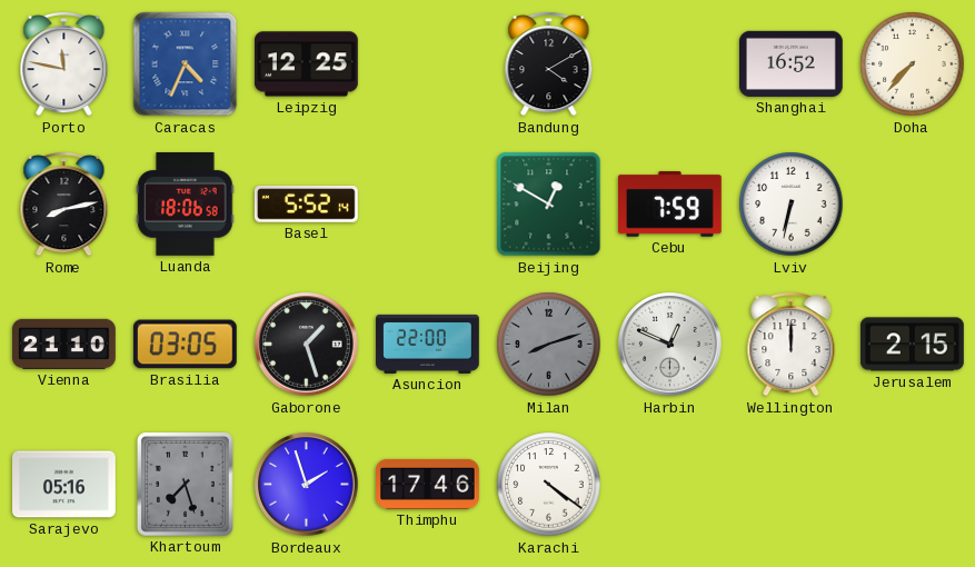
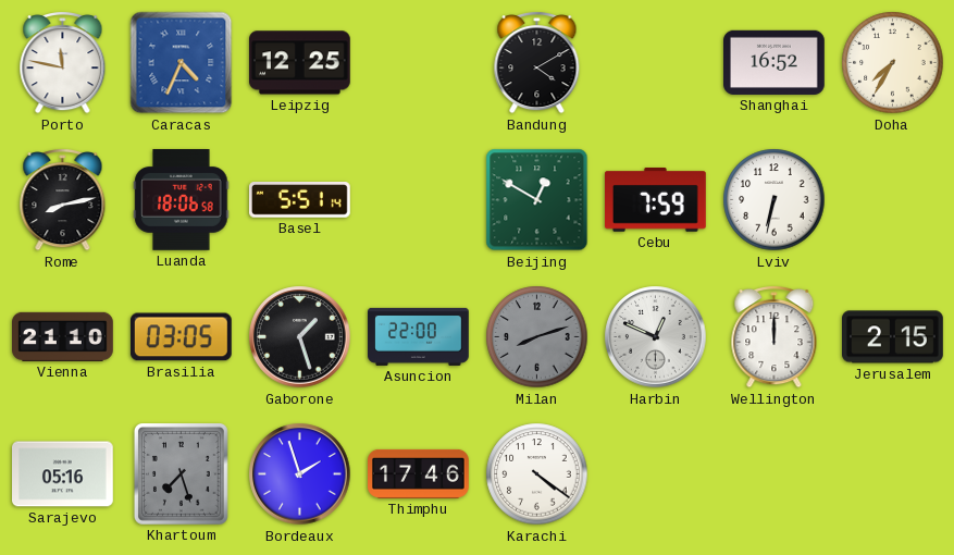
Doha: 7:37 -> 7:35 (893, 63)
Basel: 5:52 -> 5:51 (300, 200)
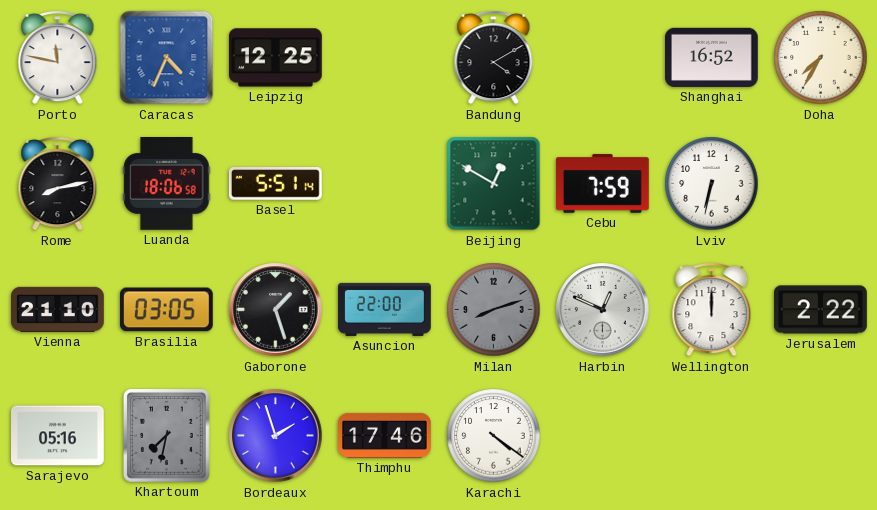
Jerusalem: 2:15 -> 2:22 (821, 310)
Khartoum: 7:27 -> 7:32 (166, 436)
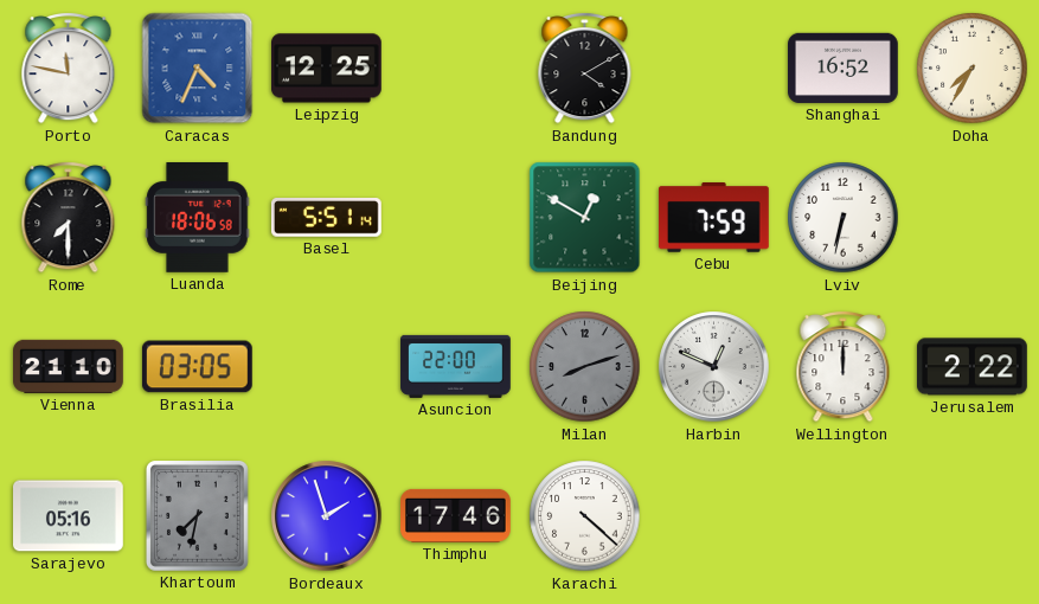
Rome: 8:13 -> 7:30 (69, 218)
Gaborone: 1:27 -> none (276, 310)
Karachi: 4:21 -> 4:22 (585, 516)
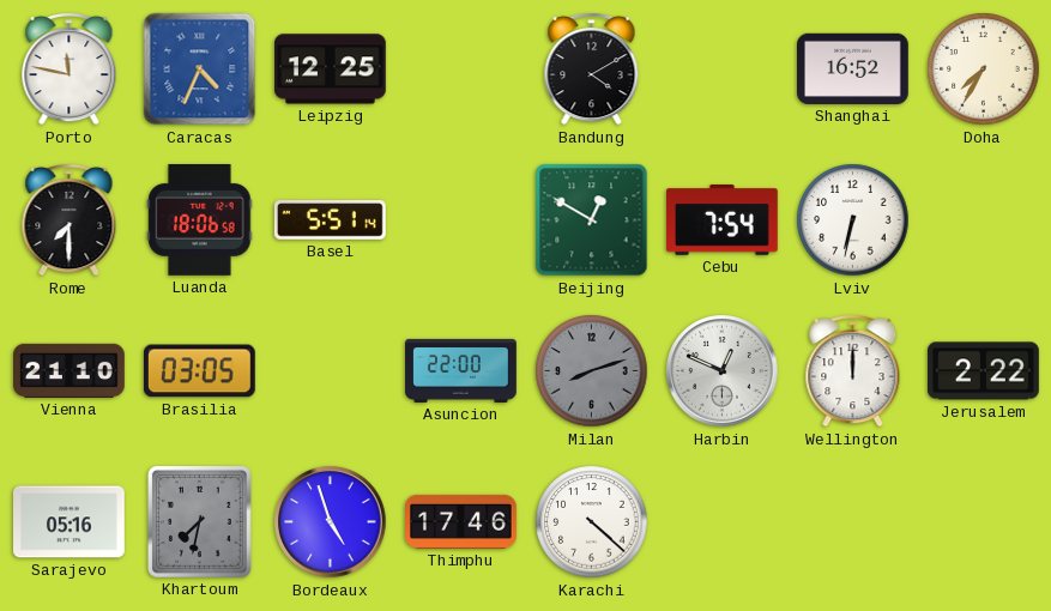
Cebu: 7:59 -> 7:54 (723, 220)
Bordeaux: 1:57 -> 4:57 (331, 522)
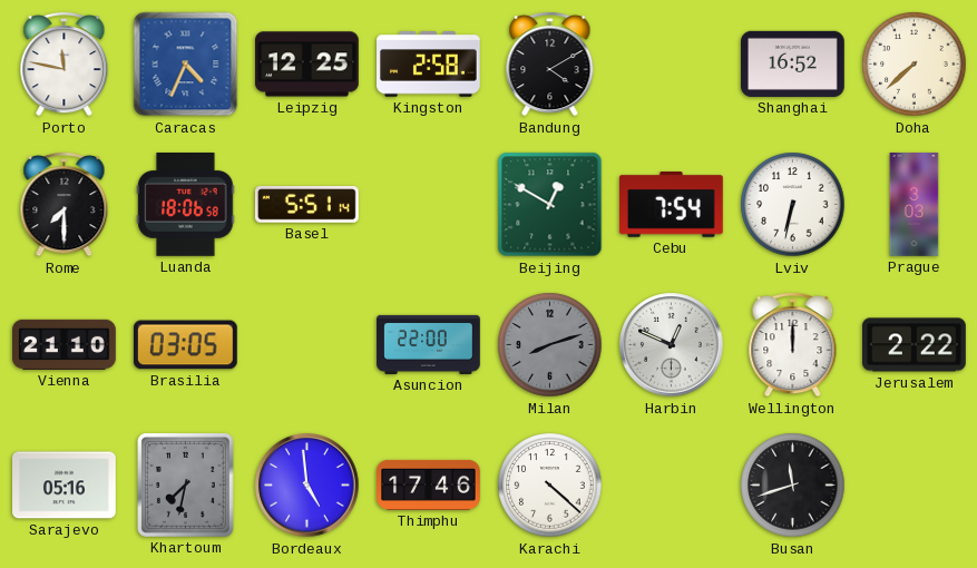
Kingston: none -> 2:58 (429, 65)
Doha: 7:35 -> 7:38 (915, 65)
Prague: none -> 3:03 (915, 205)
Bordeaux: 4:57 -> 4:59 (307, 486)
Busan: none -> 11:42 (793, 486)
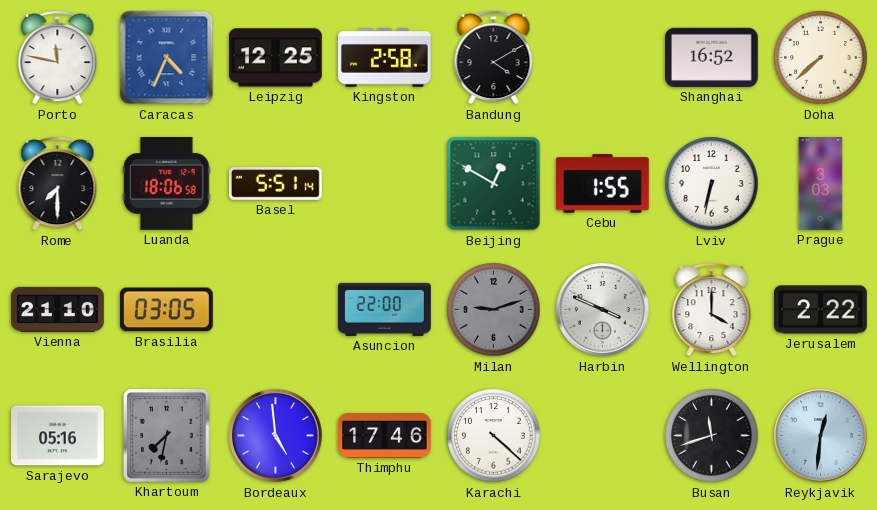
Cebu: 7:54 -> 1:55 (603, 184)
Milan: 8:12 -> 9:12 (494, 310)
Harbin: 12:49 -> 3:49 (603, 310)
Wellington: 12:00 -> 4:00 (712, 310)
Reykjavik: none -> 12:31 (821, 436)
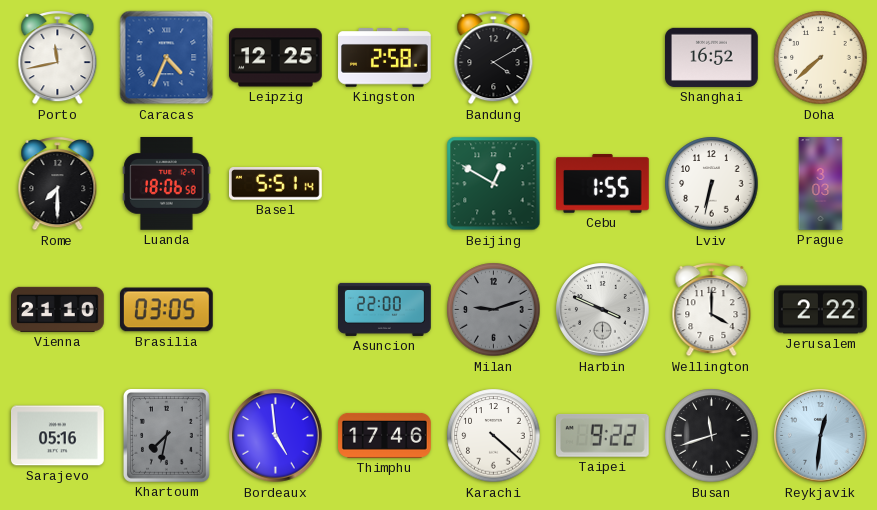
Porto: 11:47 -> 11:43 (58, 58)
Taipei: none -> 9:22 (602, 435)
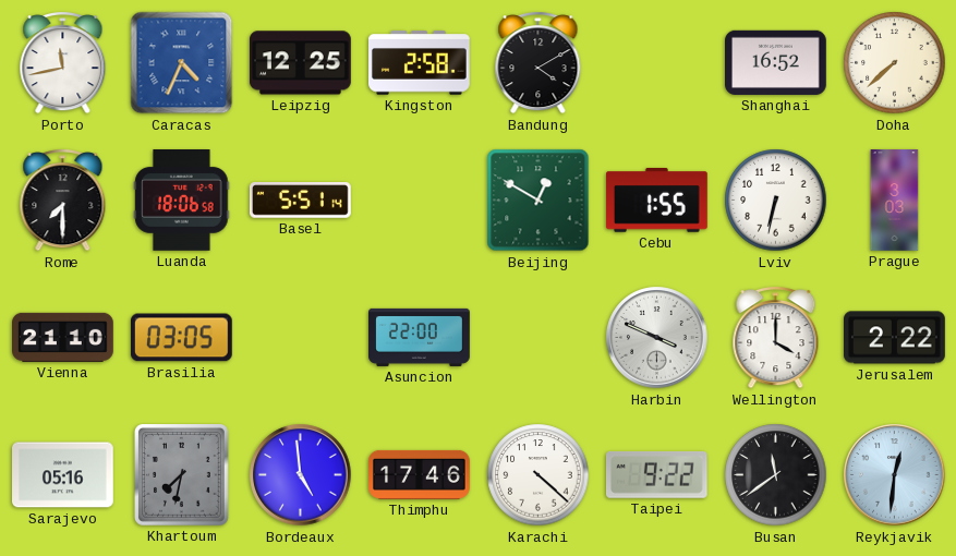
Milan: 9:12 -> none (494, 310)
Busan: 11:42 -> 11:39 (776, 475)
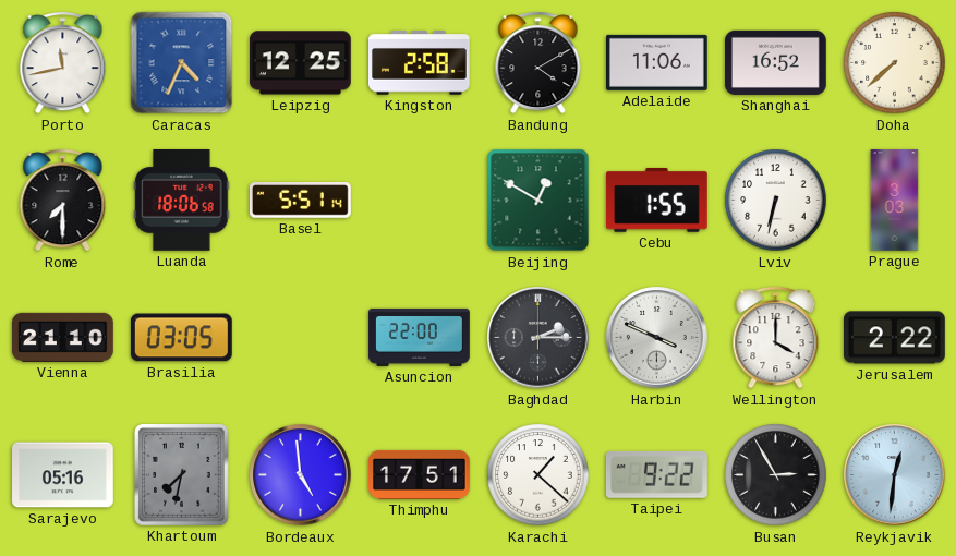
Adelaide: none -> 11:06 (657, 62)
Baghdad: none -> 2:15 (538, 338)
Thimphu: 17:46 -> 17:51 (420, 474)
Karachi: 4:22 -> 1:22 (538, 475)
Busan: 11:39 -> 2:55 (776, 475)
